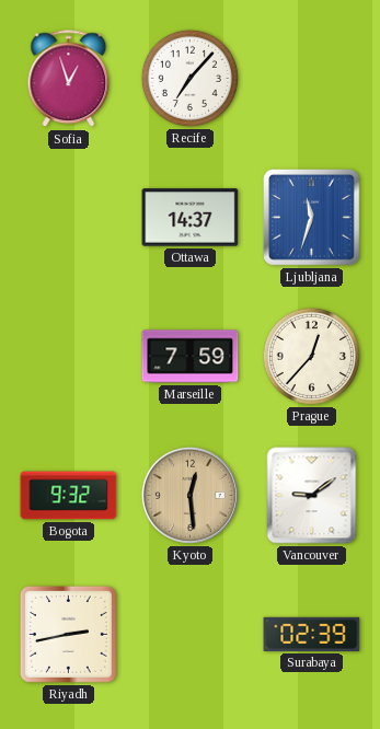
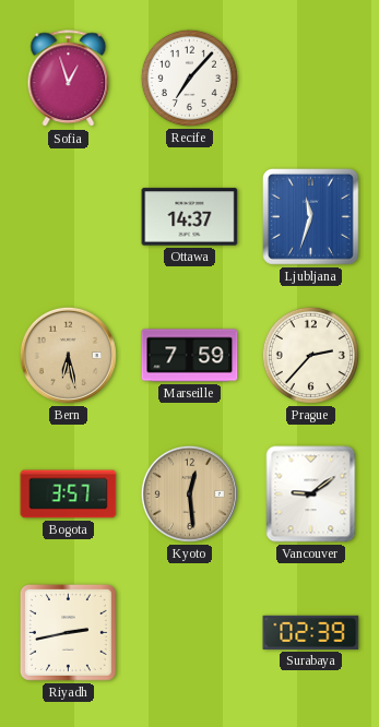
Bern: none -> 6:28 (68, 355)
Prague: 12:37 -> 2:37 (310, 355)
Bogota: 9:32 -> 3:57 (69, 494)
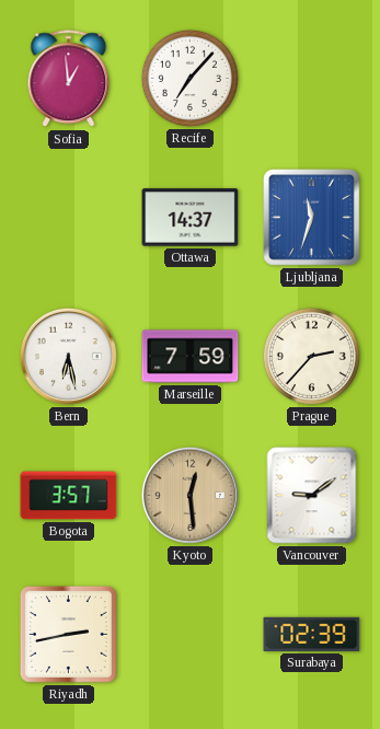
Sofia: 12:57 -> 12:59 (69, 79)
Bern dial: champagne -> white (68, 356)
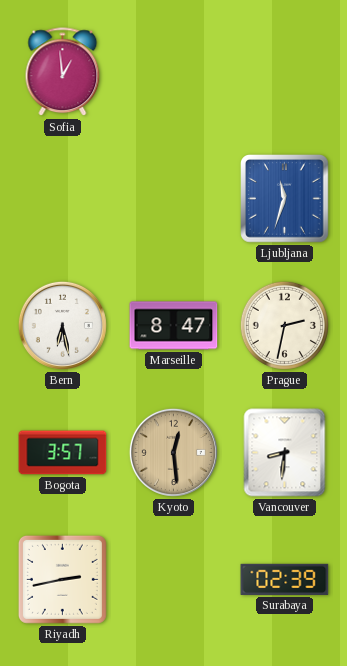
Recife: 7:07 -> none (189, 78)
Ottawa: 14:37 -> none (191, 218)
Marseille: 7:59 -> 8:47 (174, 326)
Prague: 2:37 -> 2:32 (284, 325)
Vancouver: 9:09 -> 8:31 (285, 453)
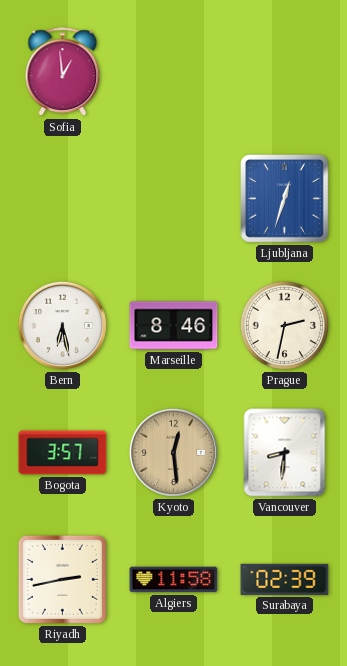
Ljubljana: 11:33 -> 12:33 (285, 199)
Marseille: 8:47 -> 8:46 (174, 326)
Algiers: none -> 11:58 (174, 580)
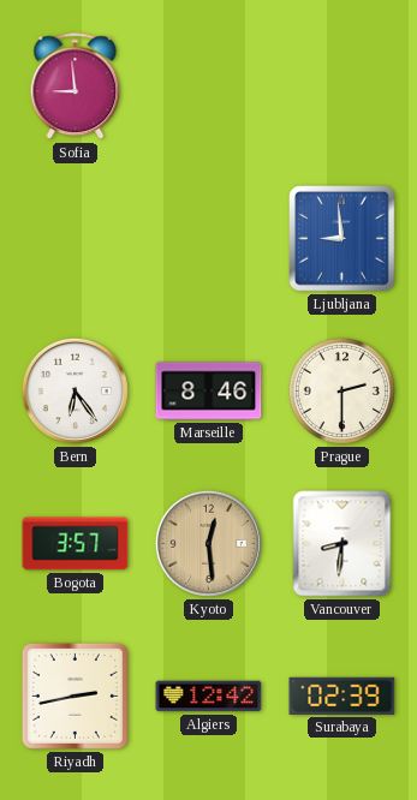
Sofia: 12:59 -> 8:59 (76, 86)
Ljubljana: 12:33 -> 8:59 (342, 239)
Bern: 6:28 -> 6:24 (75, 390)
Prague: 2:32 -> 2:30 (341, 390)
Algiers: 11:58 -> 12:42 (209, 697)
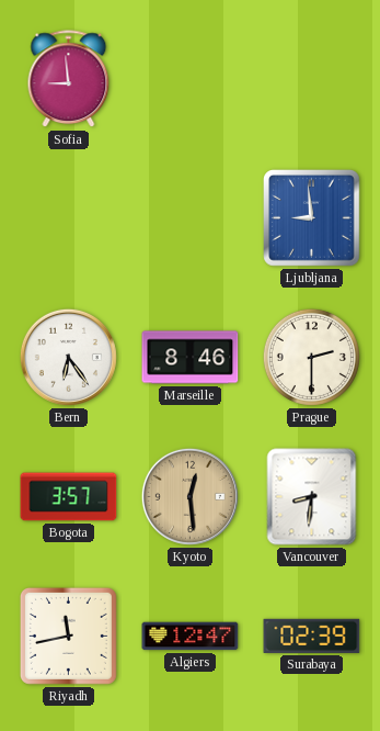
Riyadh: 2:43 -> 11:43 (68, 636)
Algiers: 12:42 -> 12:47 (191, 637)
